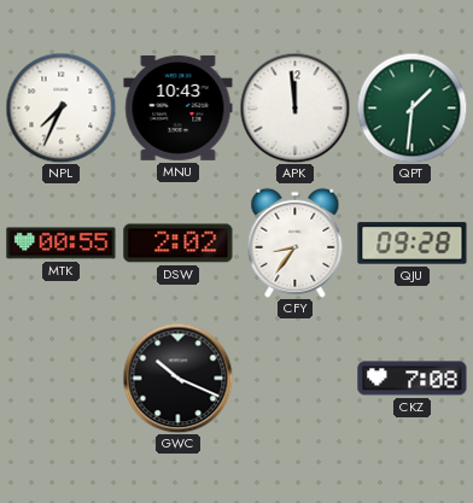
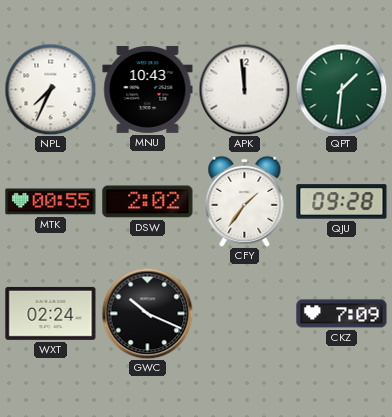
CFY: 8:36 -> 1:36 (245, 201)
WXT: none -> 02:24 (51, 313)
CKZ: 7:08 -> 7:09 (342, 314)
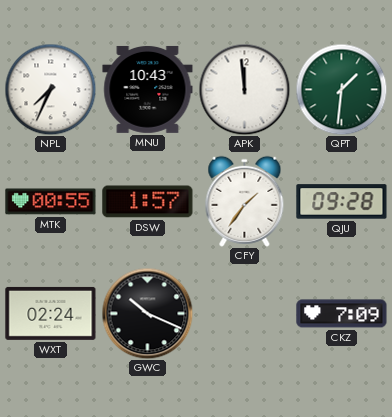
DSW: 2:02 -> 1:57 (148, 202)
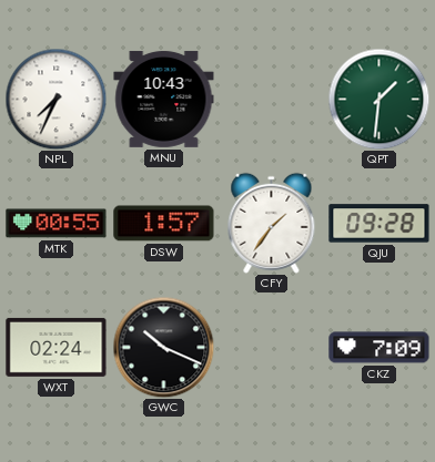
APK: 11:59 -> none (244, 89)
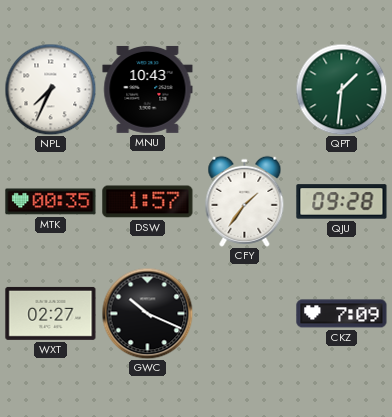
MTK: 00:55 -> 00:35 (51, 202)
WXT: 02:24 -> 02:27 (51, 313)
